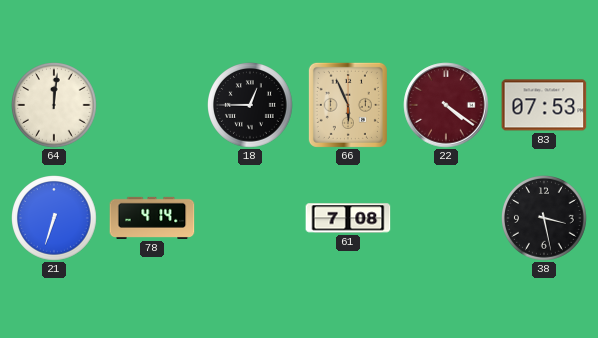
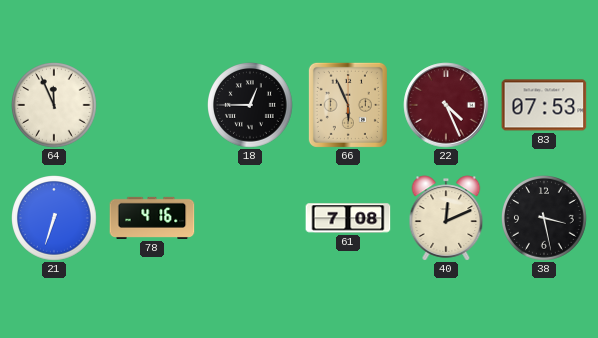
64: 12:01 -> 11:56 (54, 105)
22: 4:21 -> 4:26 (446, 105)
78: 4:14 -> 4:16 (152, 218)
40: none -> 12:11 (446, 218)
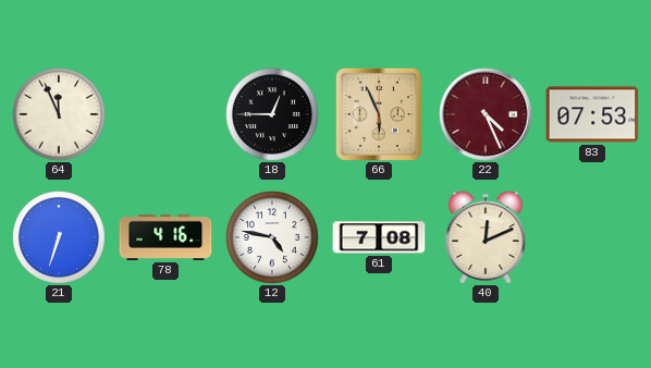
12: none -> 4:47 (272, 237)
38: 3:28 -> none (544, 218)
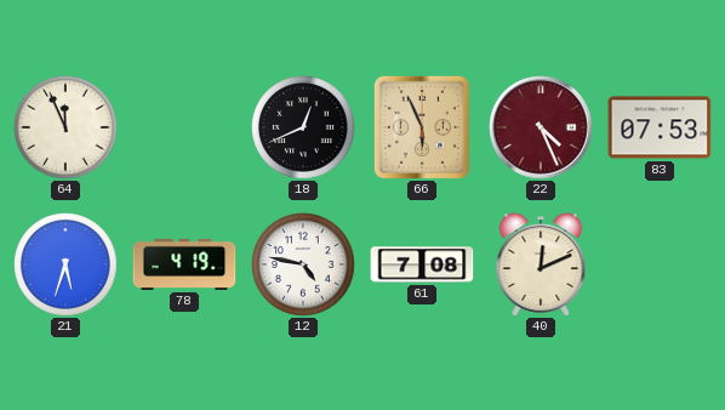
18: 12:45 -> 12:41 (303, 127)
21: 6:33 -> 5:33 (65, 264)
78: 4:16 -> 4:19 (184, 264)
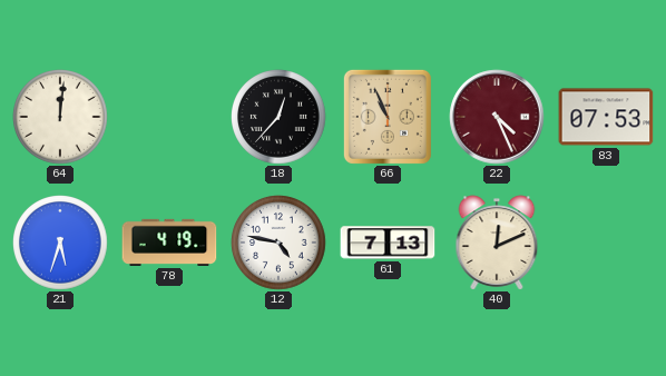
64: 11:56 -> 12:01 (60, 117)
18: 12:41 -> 12:37 (278, 117)
66: 5:56 -> 10:56 (388, 117)
61: 7:08 -> 7:13 (388, 243)
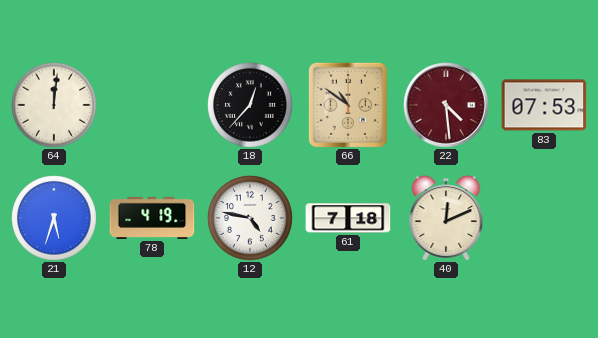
66: 10:56 -> 10:51 (348, 105)
22: 4:26 -> 4:29 (446, 105)
61: 7:13 -> 7:18 (348, 218)
